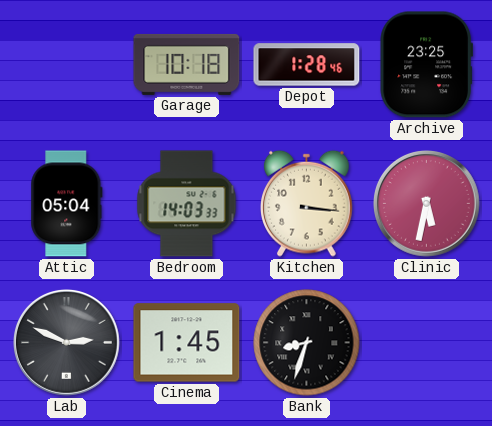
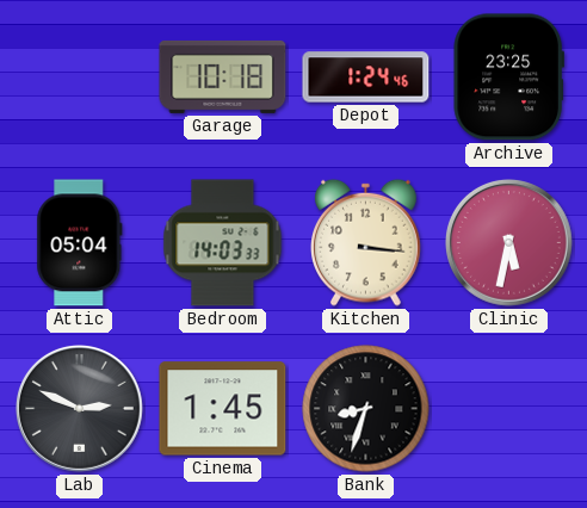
Depot: 1:28 -> 1:24 (366, 78)
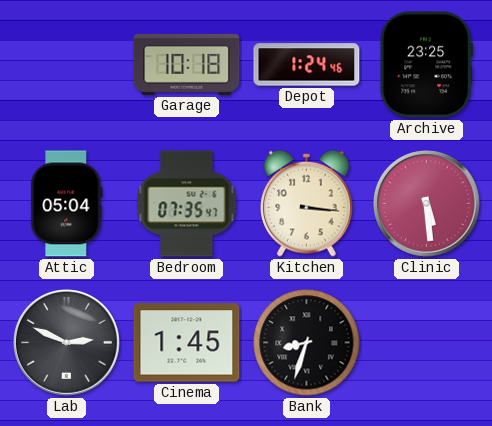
Bedroom: 14:03 -> 07:35 (187, 204)
Clinic: 5:32 -> 5:29 (427, 204)
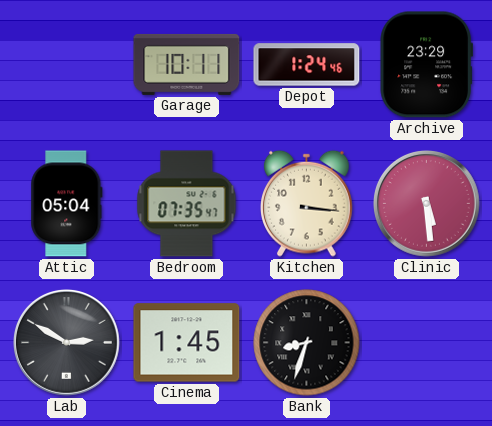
Garage: 10:18 -> 10:11 (187, 64)
Archive: 23:25 -> 23:29 (426, 65)
Lab: 2:49 -> 2:50 (67, 343)
